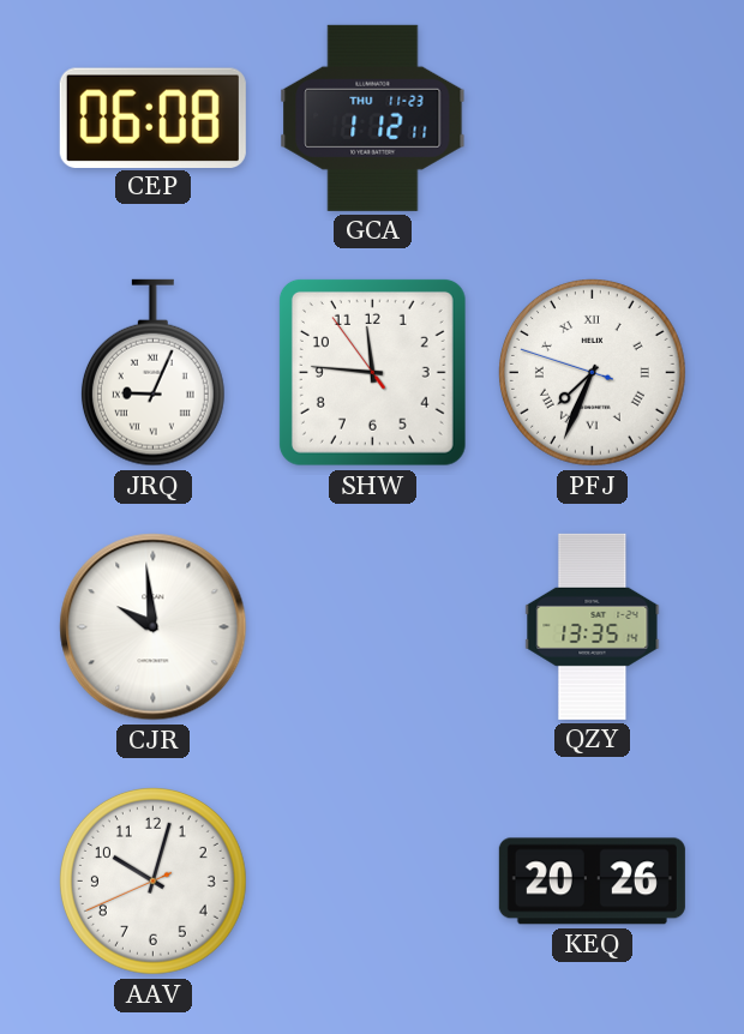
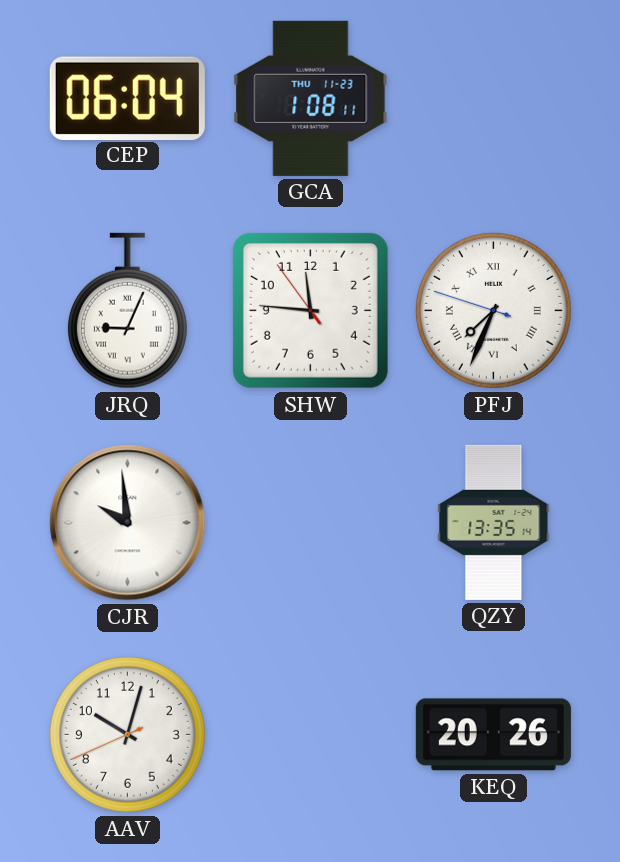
CEP: 06:08 -> 06:04 (127, 98)
GCA: 1:12 -> 1:08 (311, 98)
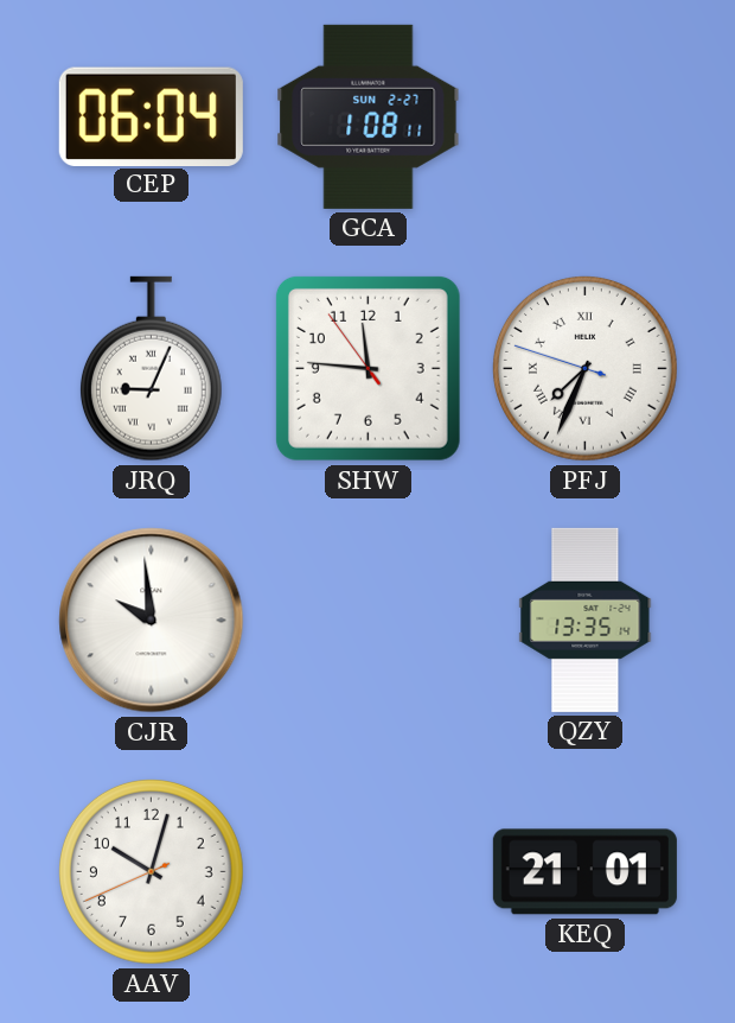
GCA date: THU 11-23 -> SUN 2-27 (369, 116)
KEQ: 20:26 -> 21:01 (584, 872)
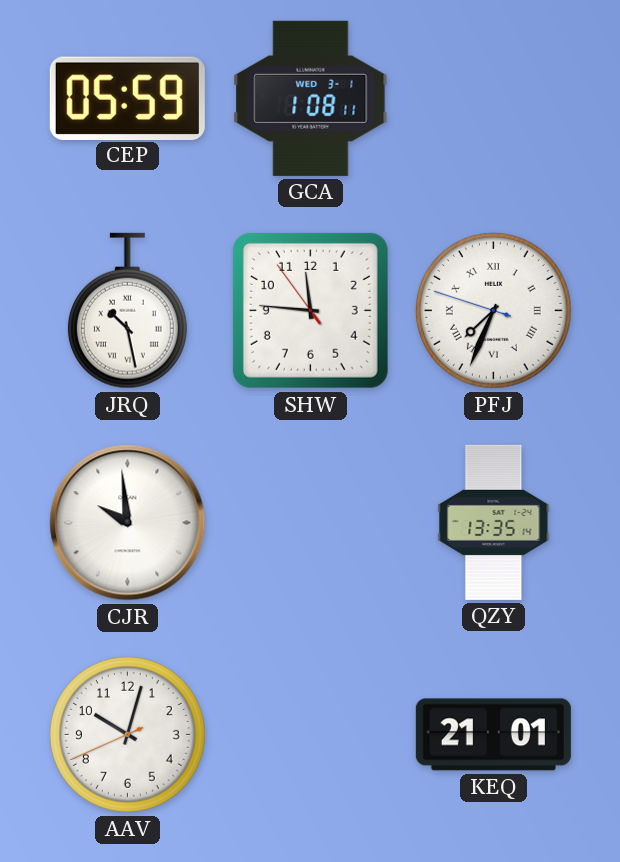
CEP: 06:04 -> 05:59 (127, 98)
GCA date: SUN 2-27 -> WED 3-1 (311, 98)
JRQ: 9:04 -> 10:28 (127, 311)
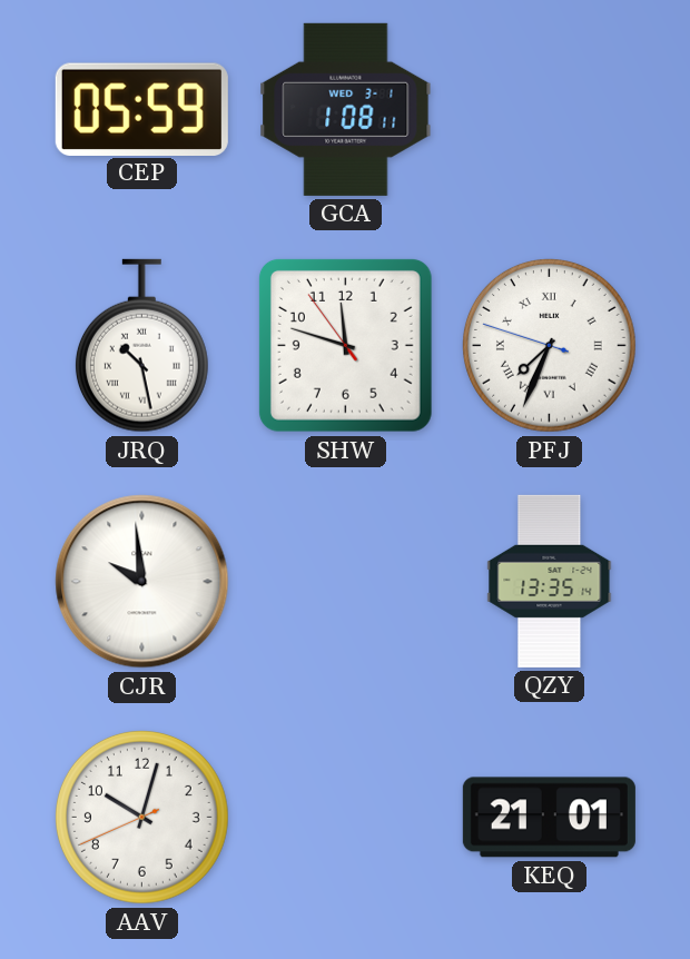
SHW: 11:45 -> 11:47 (345, 345)
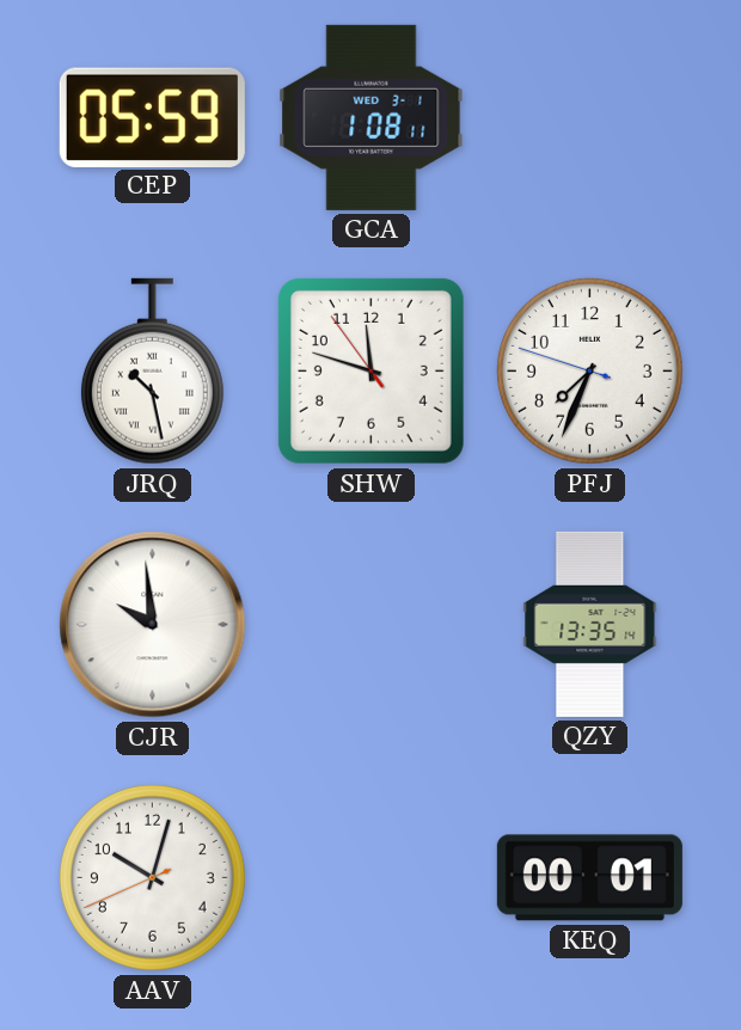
PFJ numerals: Roman -> Arabic (589, 370)
KEQ: 21:01 -> 00:01 (589, 878)
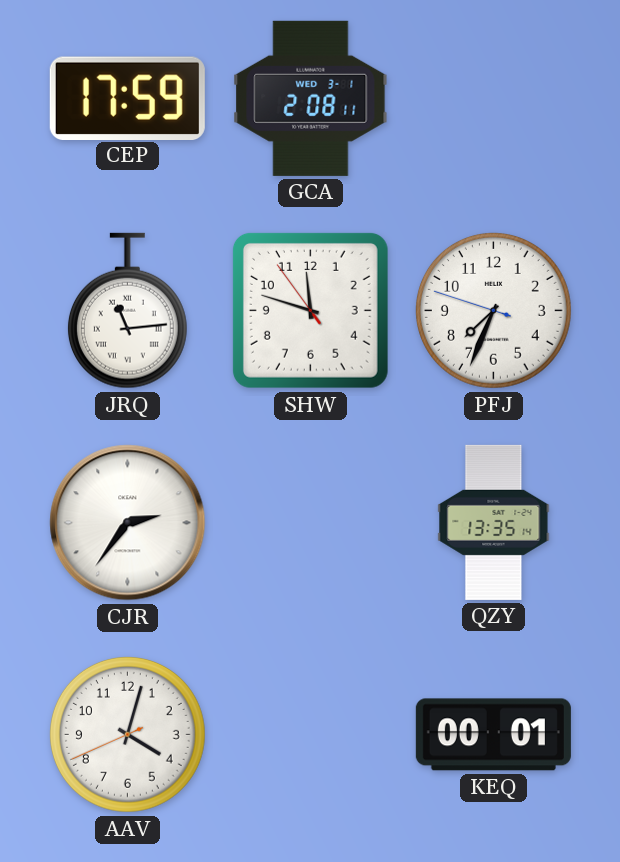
CEP: 05:59 -> 17:59 (127, 98)
GCA: 1:08 -> 2:08 (311, 98)
JRQ: 10:28 -> 11:14 (127, 311)
CJR: 9:59 -> 2:36 (128, 523)
AAV: 10:02 -> 4:02 (127, 734)
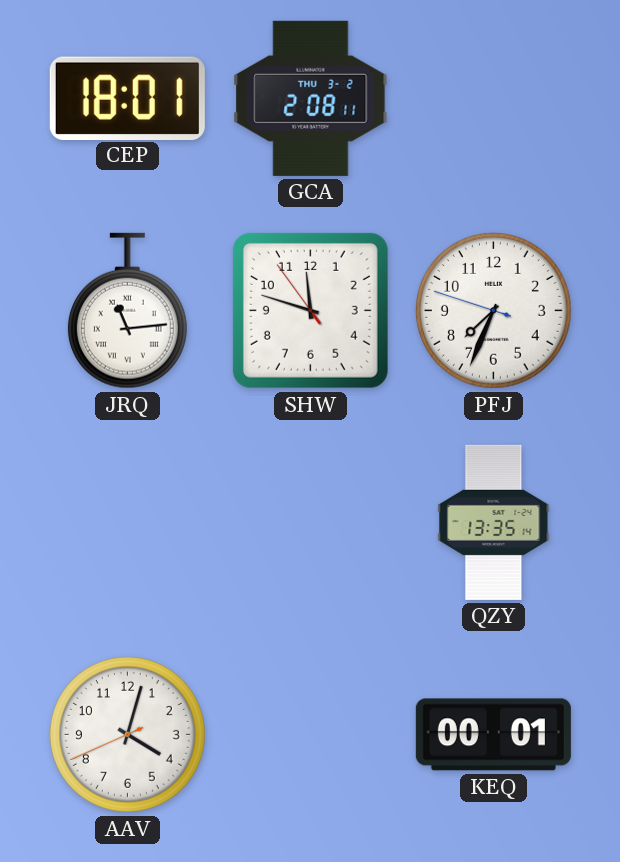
CEP: 17:59 -> 18:01 (127, 98)
GCA date: WED 3-1 -> THU 3-2 (311, 98)
CJR: 2:36 -> none (128, 523)
